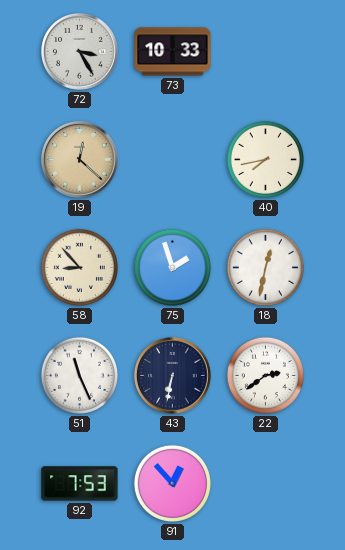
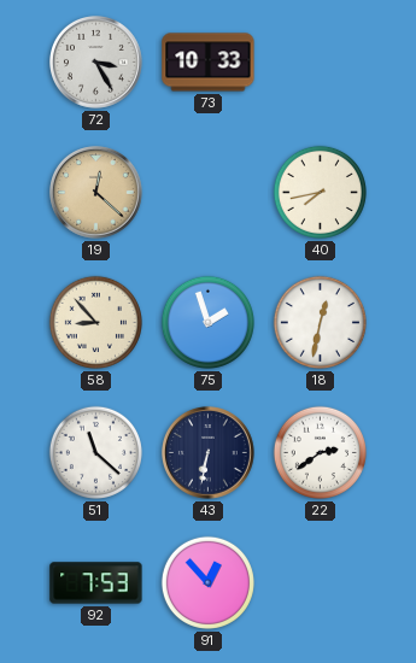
51: 11:26 -> 11:22 (95, 452)
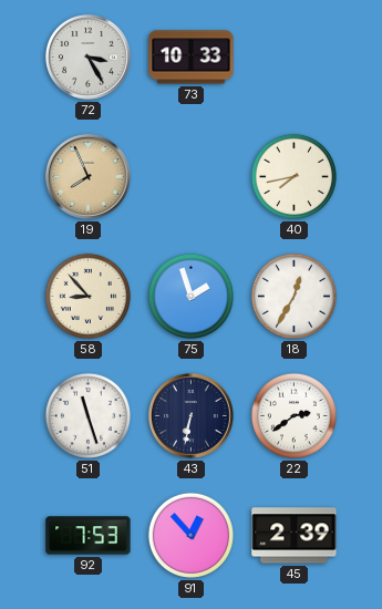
19: 12:22 -> 7:56 (89, 177)
18: 12:32 -> 12:35 (293, 296)
51: 11:22 -> 11:27 (87, 415)
45: none -> 2:39 (295, 536)
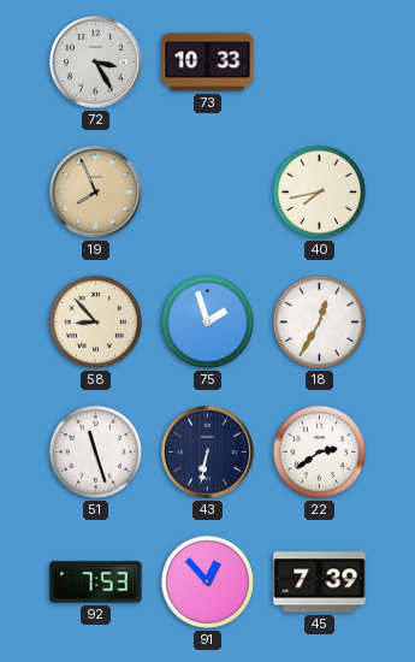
45: 2:39 -> 7:39 (320, 583)
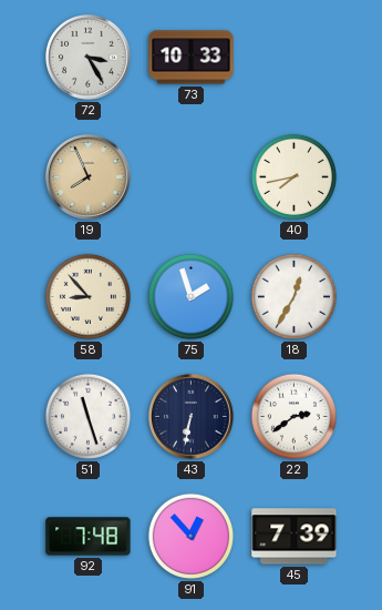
92: 7:53 -> 7:48 (89, 537)
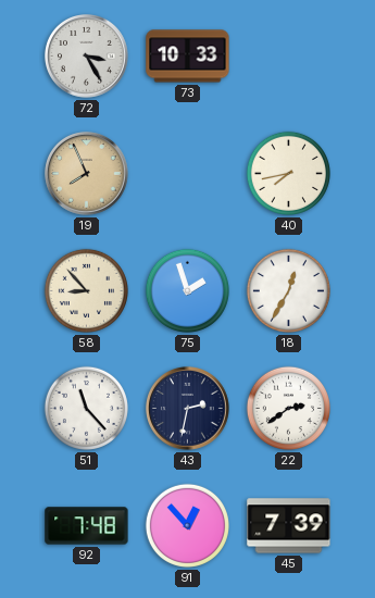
51: 11:27 -> 11:23 (86, 408)
43: 6:32 -> 2:32 (188, 409)
